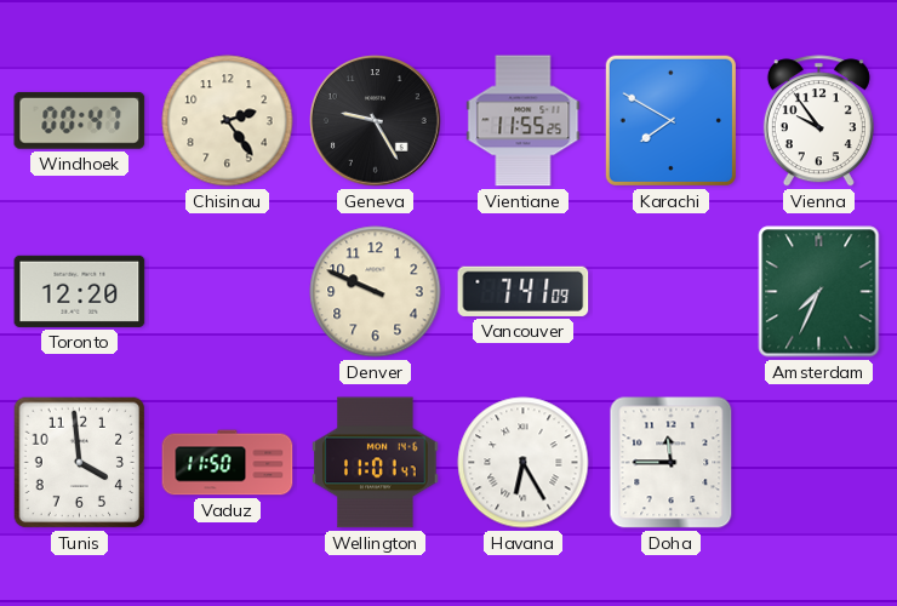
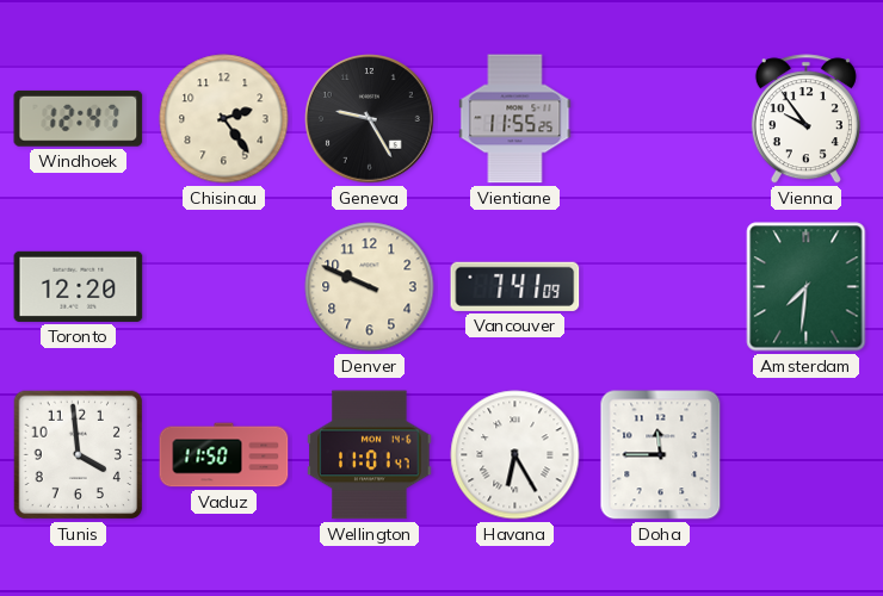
Windhoek: 00:47 -> 12:47 (79, 118)
Karachi: 7:50 -> none (670, 120)
Amsterdam: 7:34 -> 7:31 (807, 287)
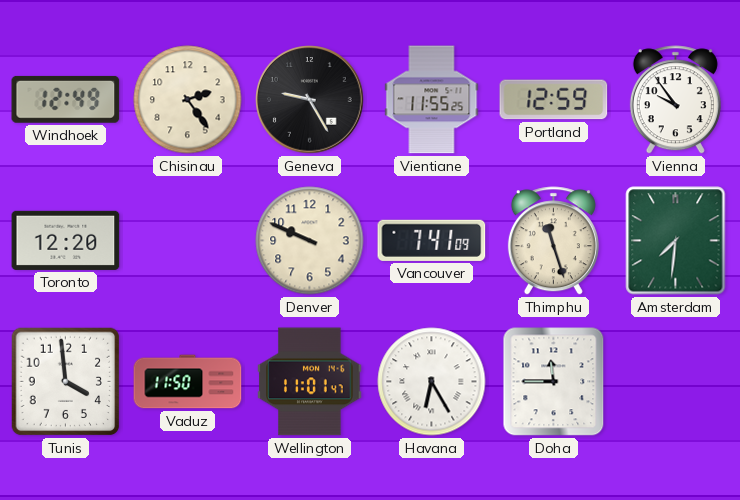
Windhoek: 12:47 -> 12:49 (66, 99)
Portland: none -> 12:59 (554, 100)
Thimphu: none -> 11:27 (553, 241)
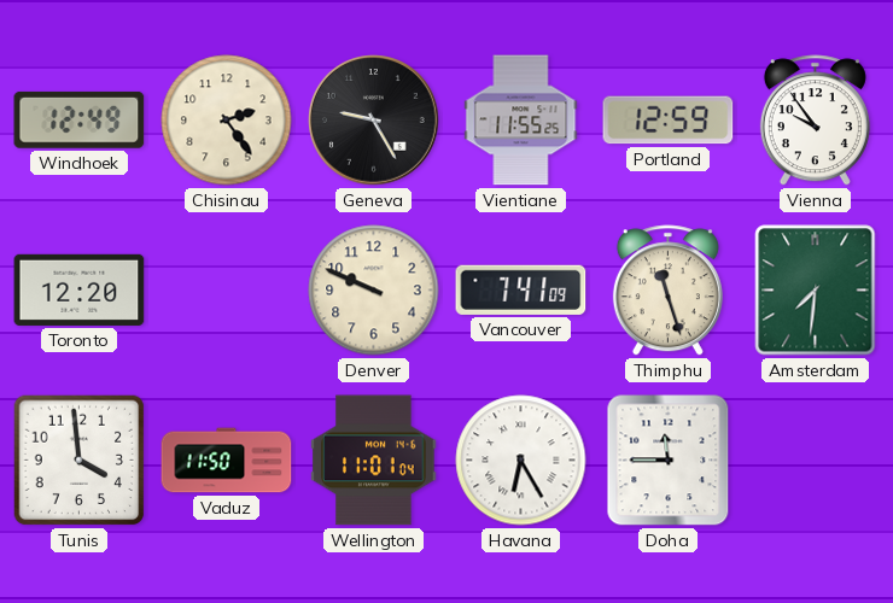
Wellington: 11:01:47 -> 11:01:04 (374, 461)
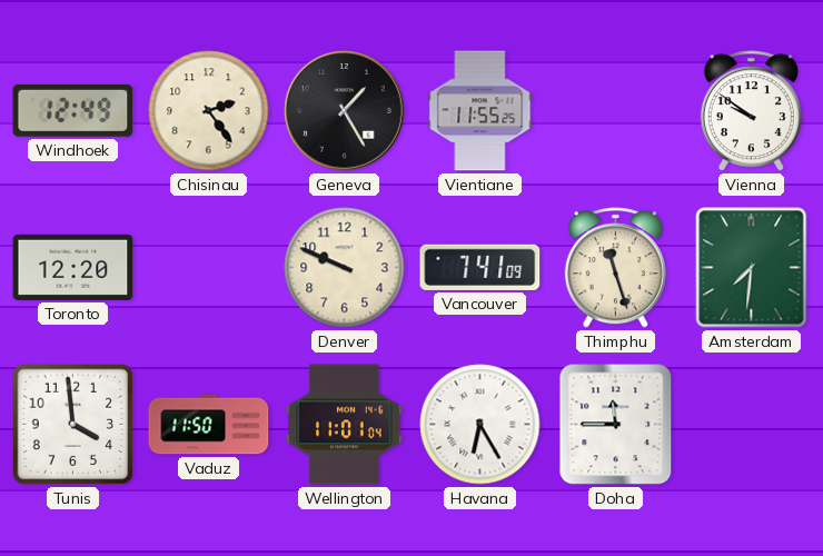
Geneva: 9:25 -> 1:25 (345, 111)
Portland: 12:59 -> none (669, 121)
Vienna: 9:54 -> 9:51 (751, 111)
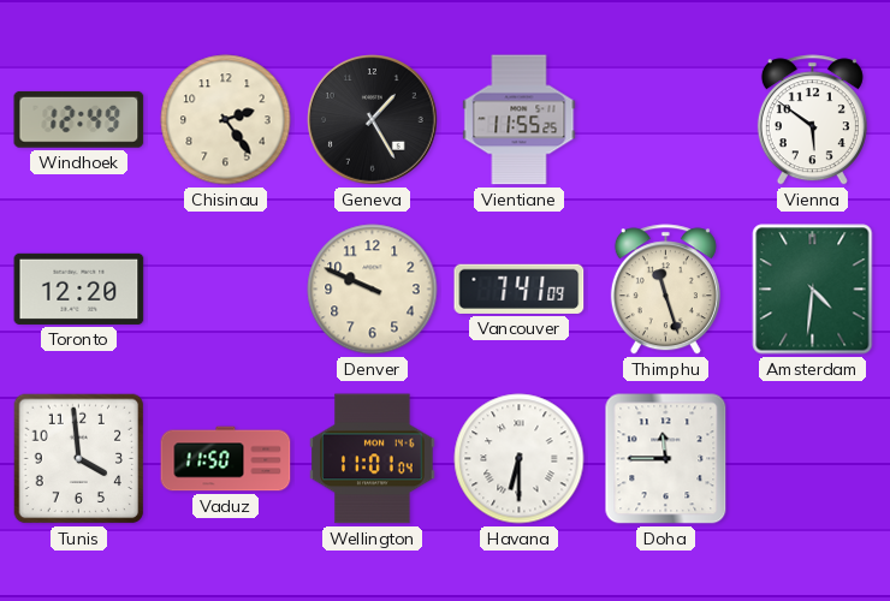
Vienna: 9:51 -> 5:51 (812, 120)
Amsterdam: 7:31 -> 4:31 (813, 290)
Havana: 6:25 -> 6:30 (520, 459)
